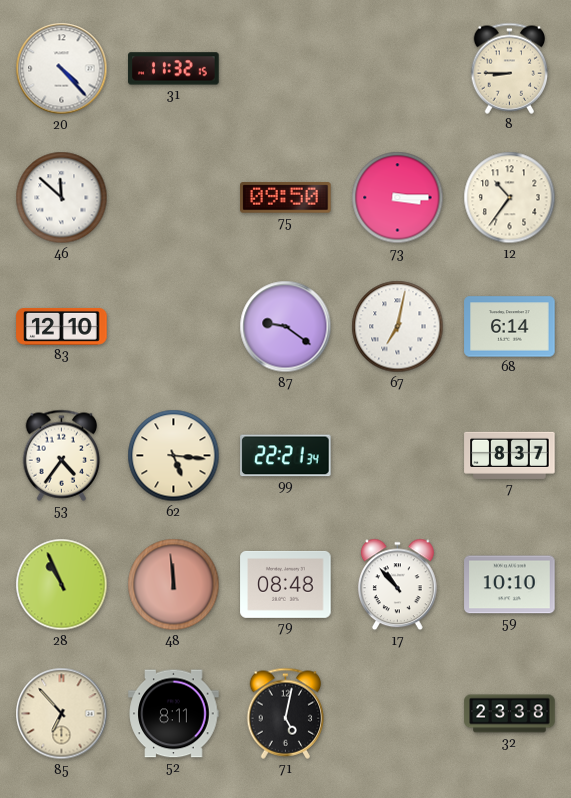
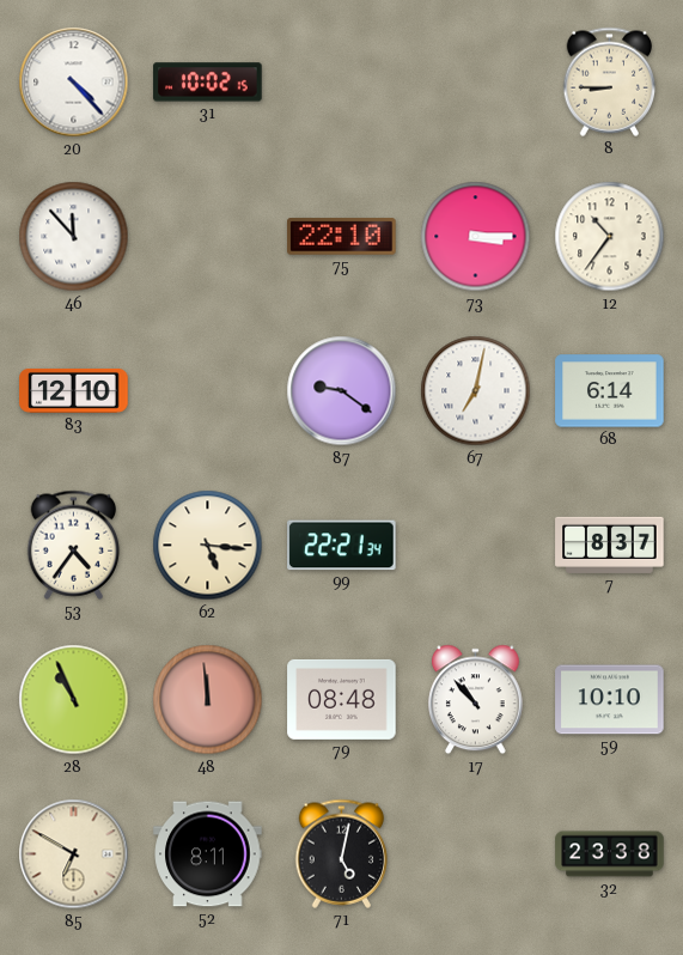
31: 11:32 -> 10:02 (208, 83)
46: 11:52 -> 11:53 (74, 237)
75: 09:50 -> 22:10 (342, 237)
85: 6:53 -> 6:50 (74, 854)
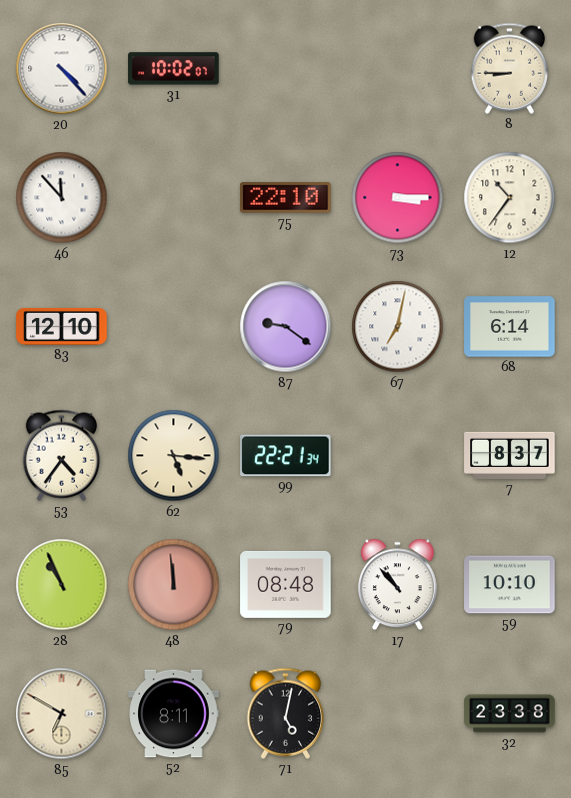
31: 10:02:15 -> 10:02:07 (174, 69)
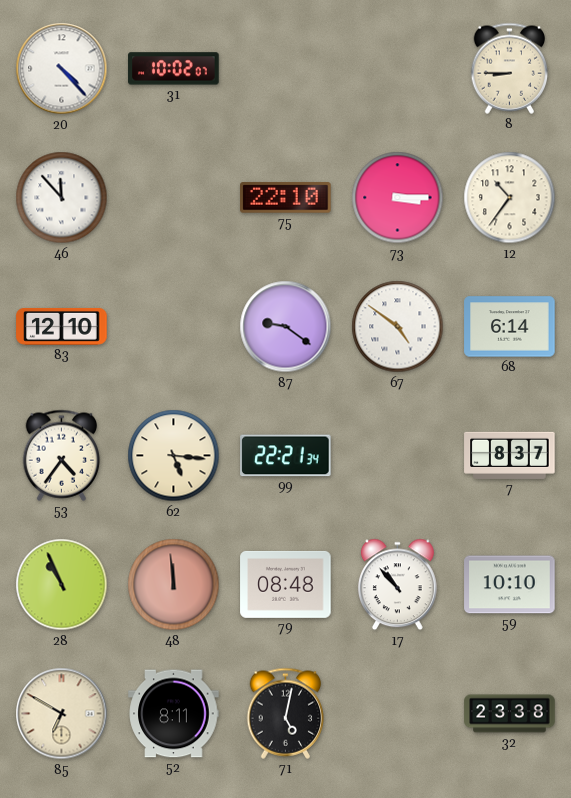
67: 7:02 -> 4:51 (398, 327)
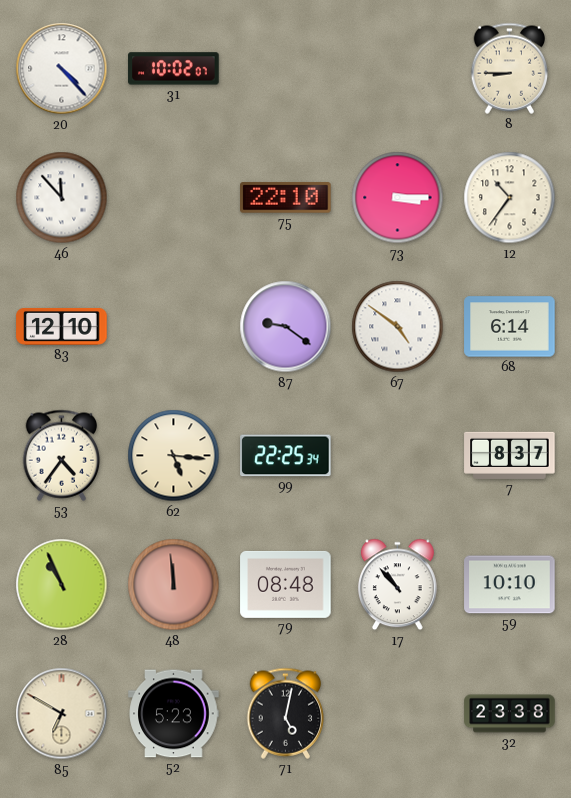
99: 22:21 -> 22:25 (286, 456)
52: 8:11 -> 5:23 (174, 714)
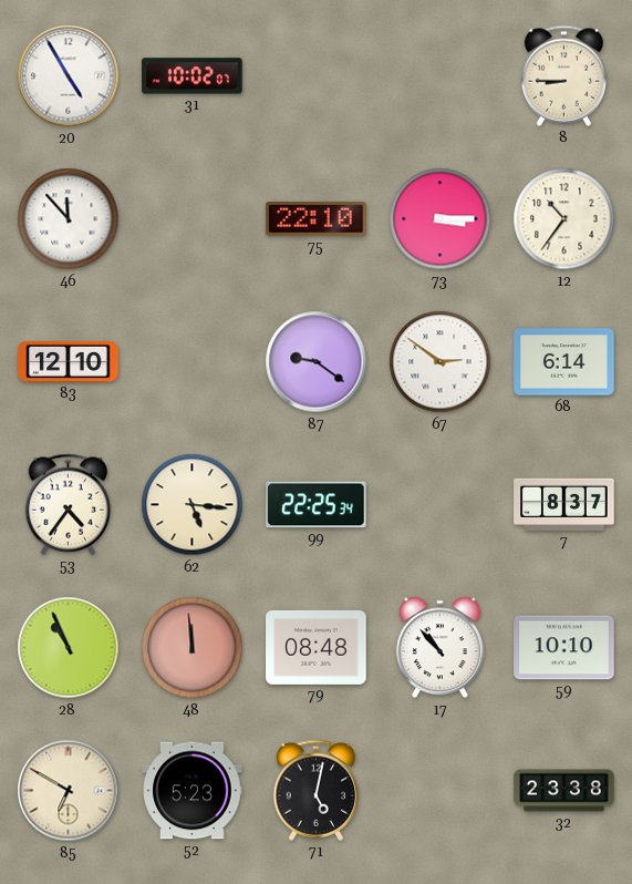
20: 4:23 -> 4:55 (69, 76)
67: 4:51 -> 2:51 (441, 362)
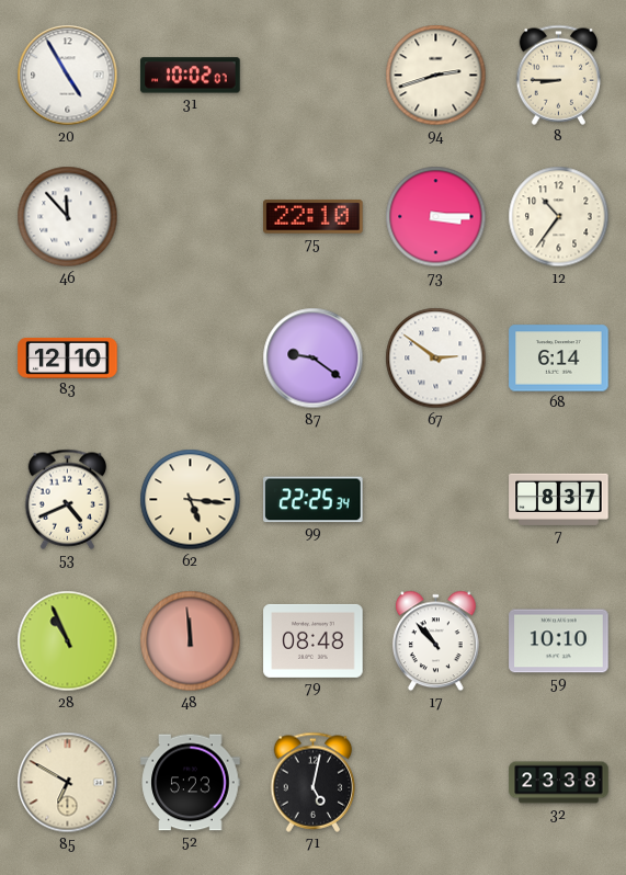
94: none -> 2:42 (436, 76)
53: 4:36 -> 4:41 (68, 499)
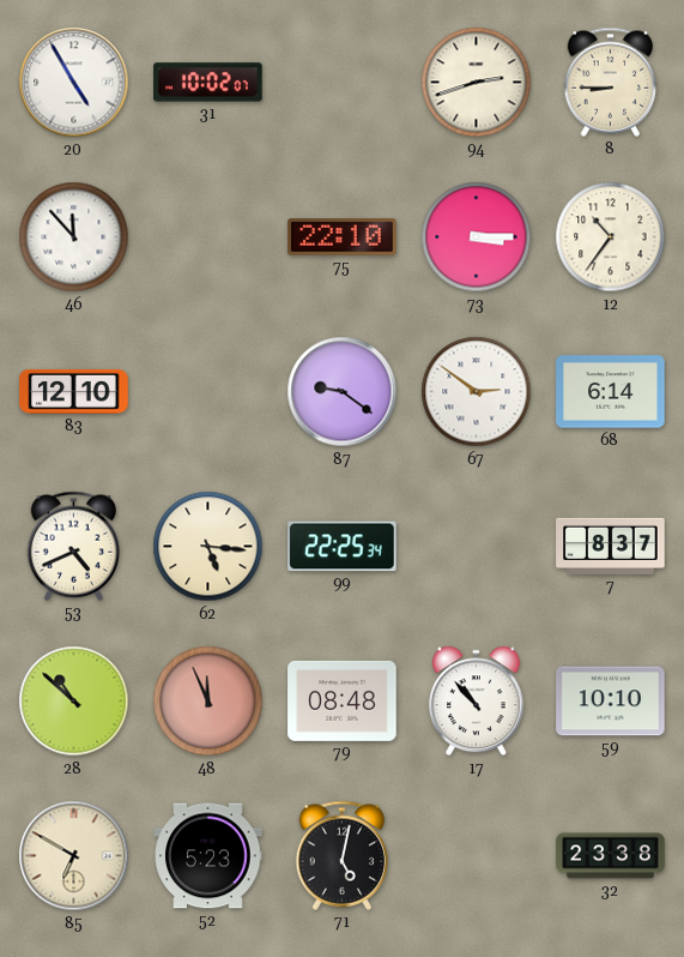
28: 10:56 -> 10:52 (74, 702)
48: 11:59 -> 11:56 (208, 702)
